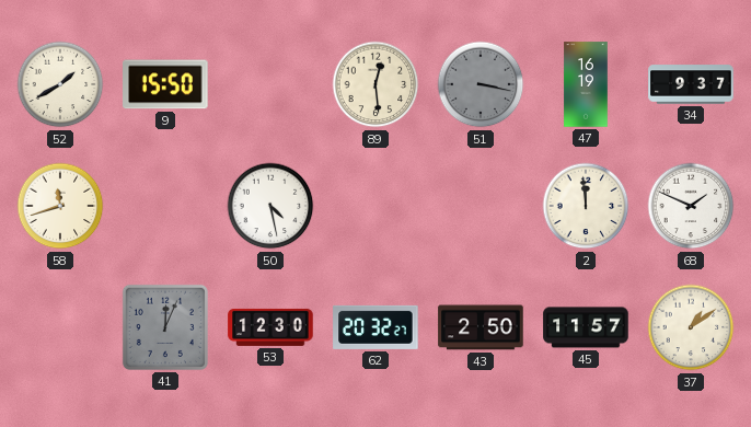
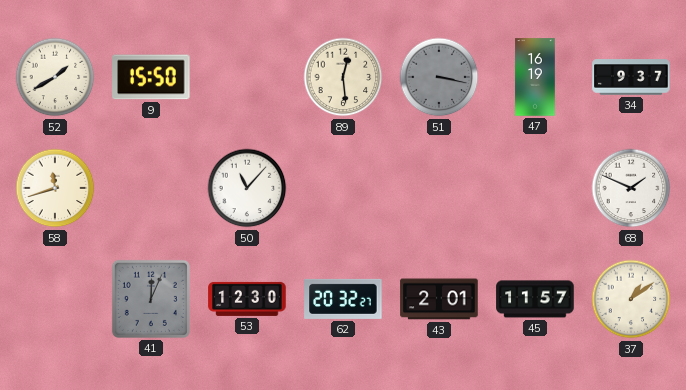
50: 4:28 -> 11:07 (247, 188)
2: 11:59 -> none (586, 206)
43: 2:50 -> 2:01 (439, 299)
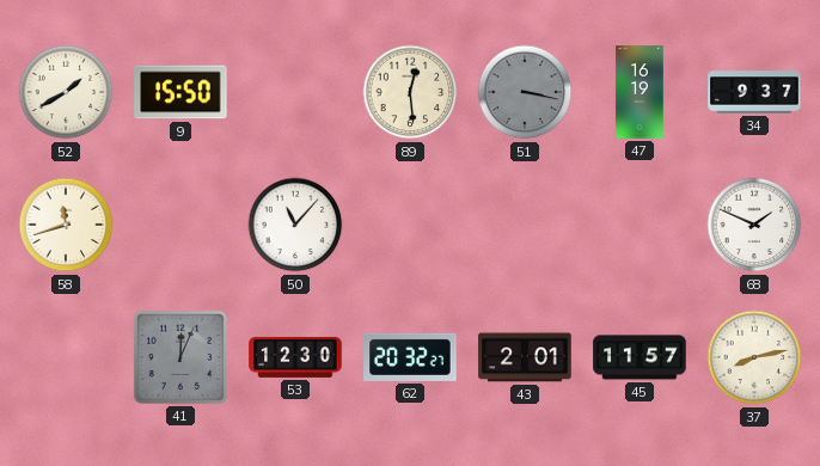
37: 1:09 -> 8:13 (754, 357)
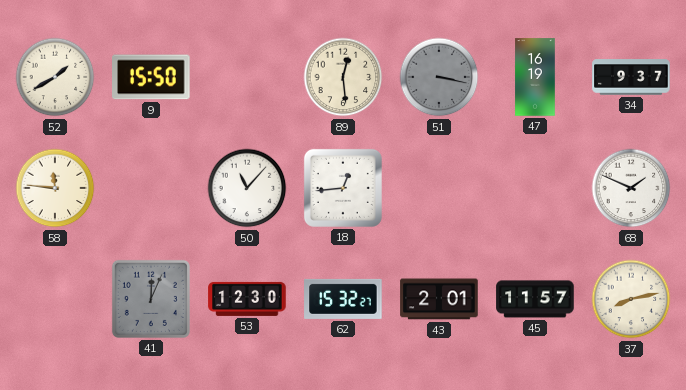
58: 11:42 -> 11:46 (55, 188)
18: none -> 12:44 (343, 188)
62: 20:32 -> 15:32 (343, 299)
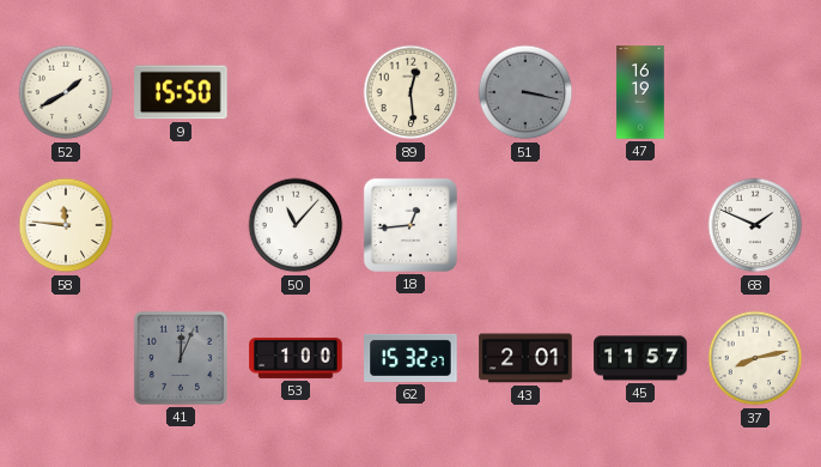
34: 9:37 -> none (631, 77)
53: 12:30 -> 1:00 (296, 358)
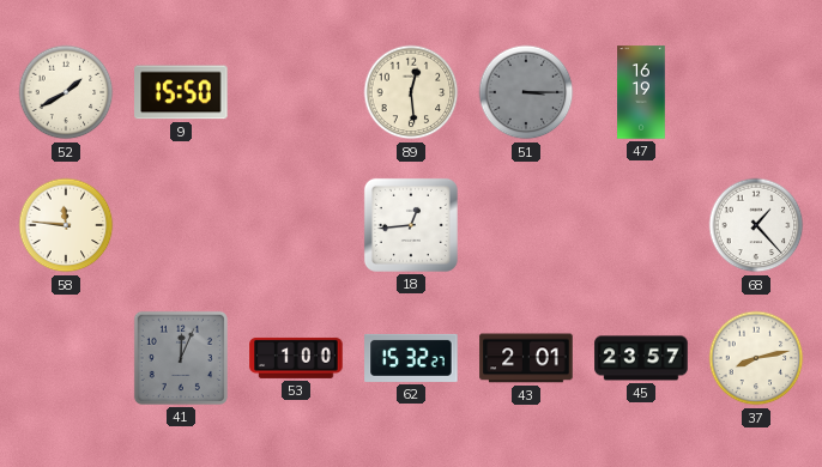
51: 3:17 -> 3:15 (526, 92)
50: 11:07 -> none (296, 225)
68: 1:49 -> 1:23 (756, 225)
45: 11:57 -> 23:57 (641, 358)
